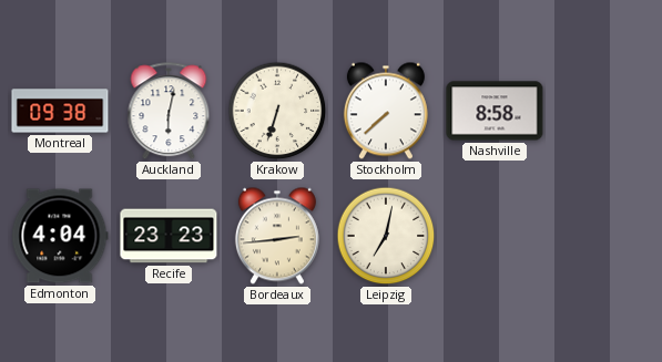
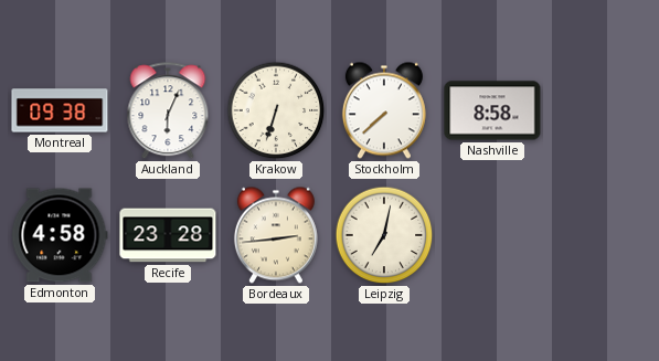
Auckland: 6:02 -> 6:04 (168, 112)
Edmonton: 4:04 -> 4:58 (60, 235)
Recife: 23:23 -> 23:28 (168, 235)
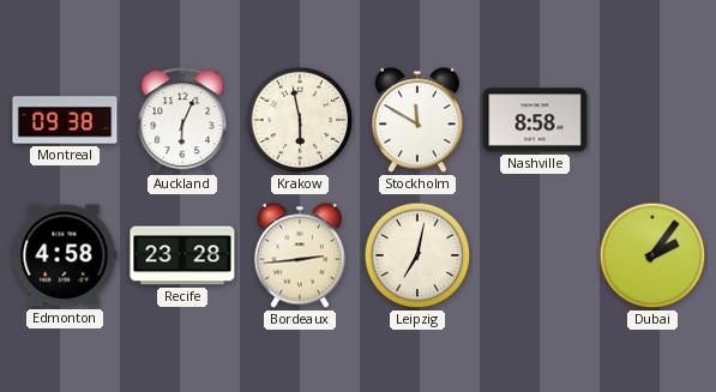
Krakow: 6:33 -> 5:58 (300, 120)
Stockholm: 7:38 -> 11:50 (417, 120)
Dubai: none -> 2:06 (652, 255)
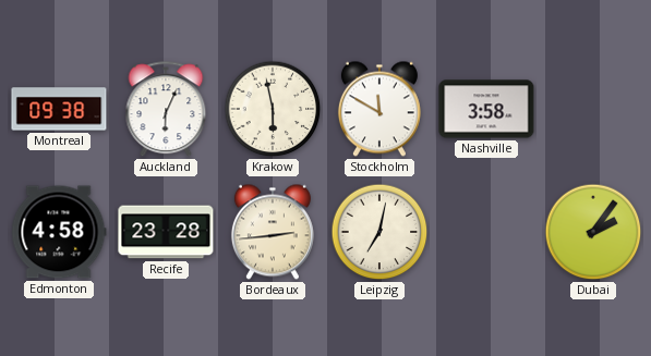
Nashville: 8:58 -> 3:58 (486, 109)
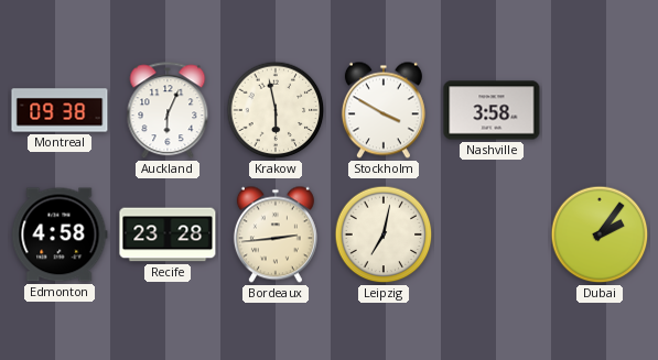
Stockholm: 11:50 -> 3:50 (384, 110)
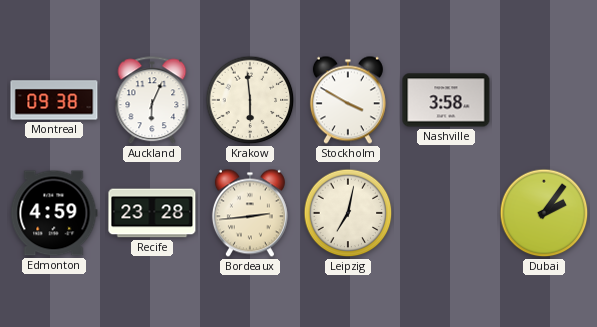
Krakow: 5:58 -> 5:59 (250, 100)
Edmonton: 4:58 -> 4:59 (54, 213)
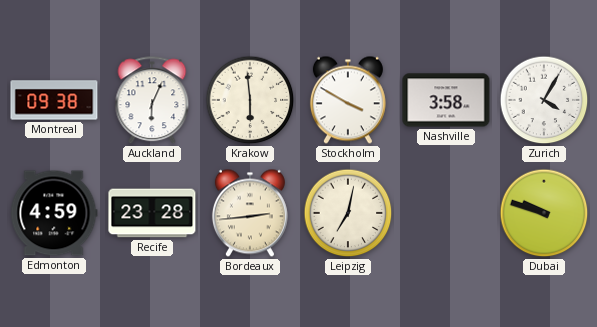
Zurich: none -> 4:05 (544, 100)
Dubai: 2:06 -> 9:48 (544, 213)
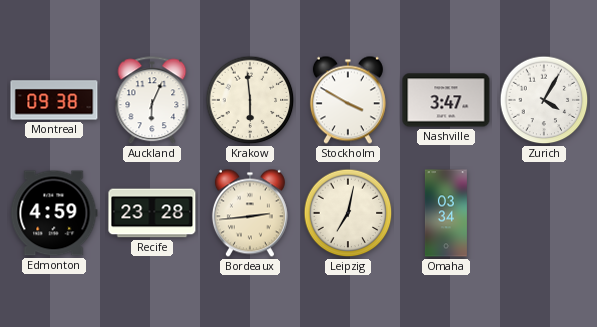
Nashville: 3:58 -> 3:47 (446, 100)
Omaha: none -> 03:34 (446, 213)
Dubai: 9:48 -> none (544, 213)
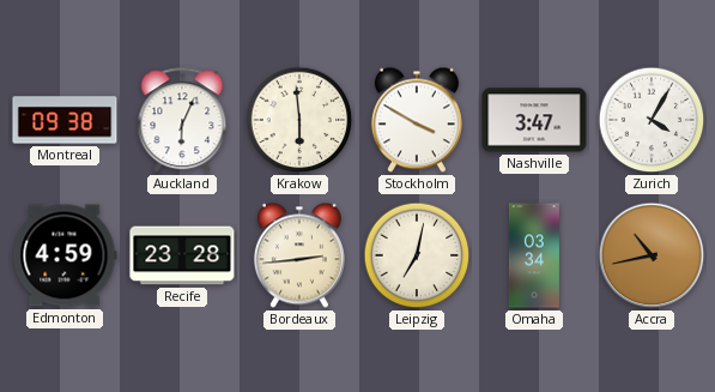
Accra: none -> 10:43 (652, 255)
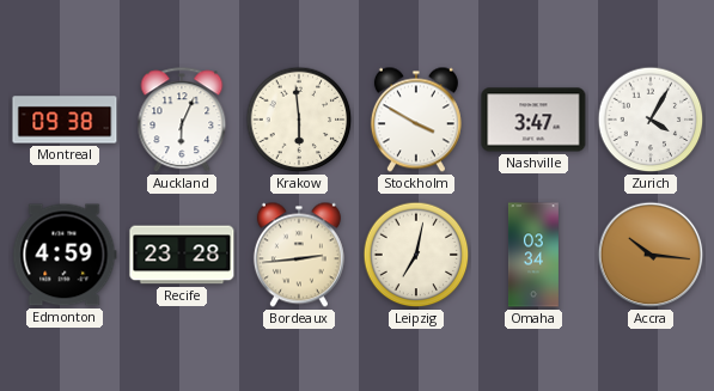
Accra: 10:43 -> 10:16 (651, 255)
